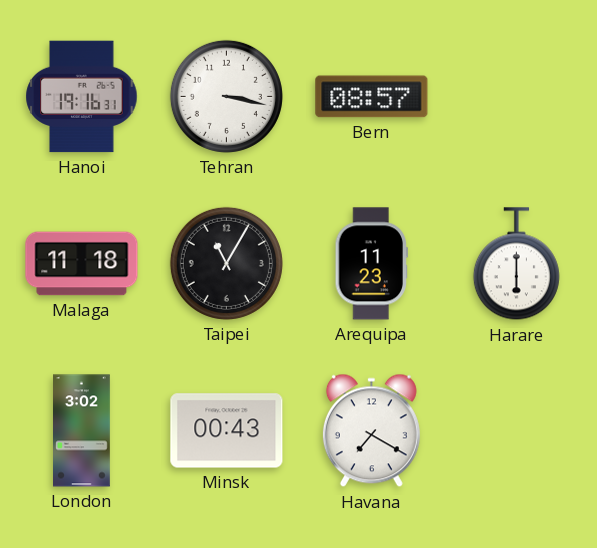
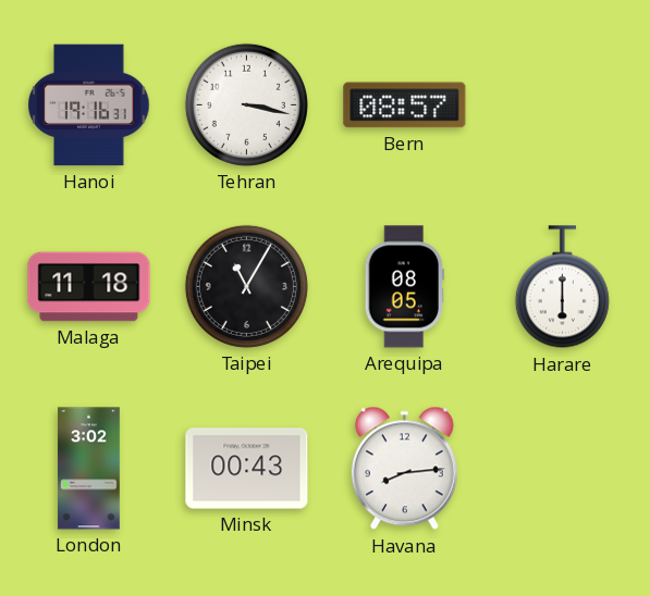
Arequipa: 11:23 -> 08:05 (404, 287)
Havana: 7:20 -> 8:14 (404, 469)
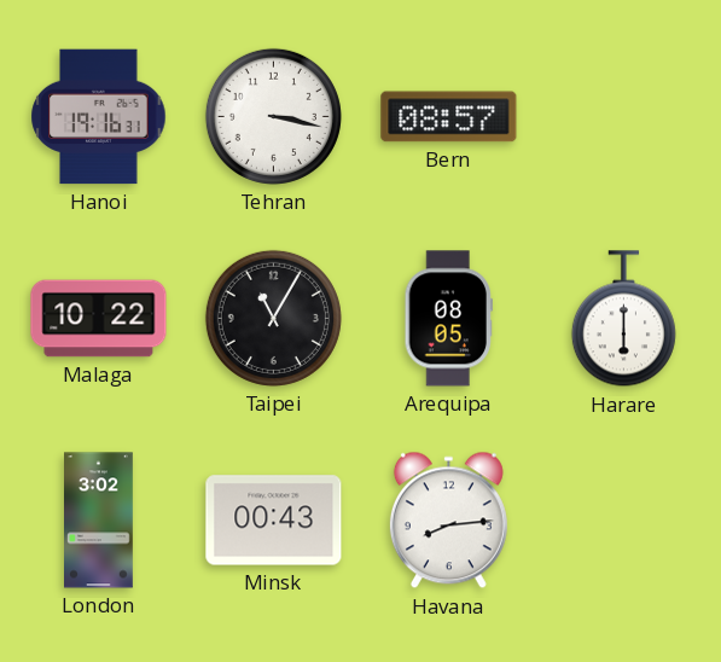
Malaga: 11:18 -> 10:22 (99, 319)
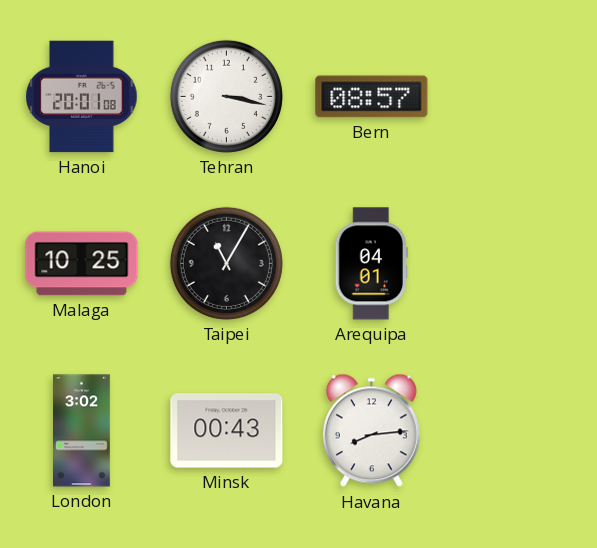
Hanoi: 19:16 -> 20:01 (82, 97)
Malaga: 10:22 -> 10:25 (82, 264)
Arequipa: 08:05 -> 04:01 (371, 264)
Harare: 6:00 -> none (623, 319)
